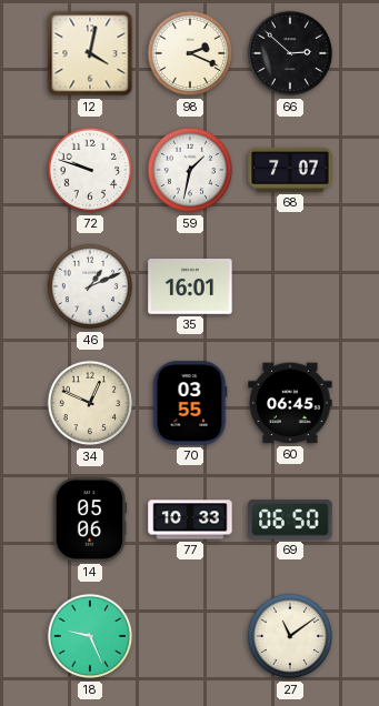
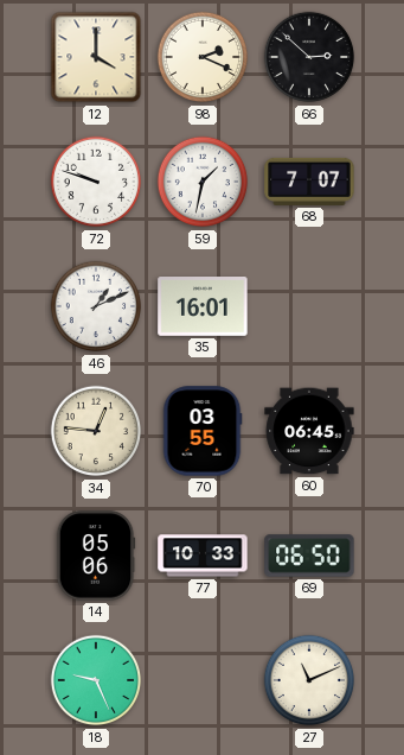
12: 4:02 -> 4:00 (96, 57)
34: 12:49 -> 12:46 (96, 431)
27: 11:09 -> 11:11 (309, 680)
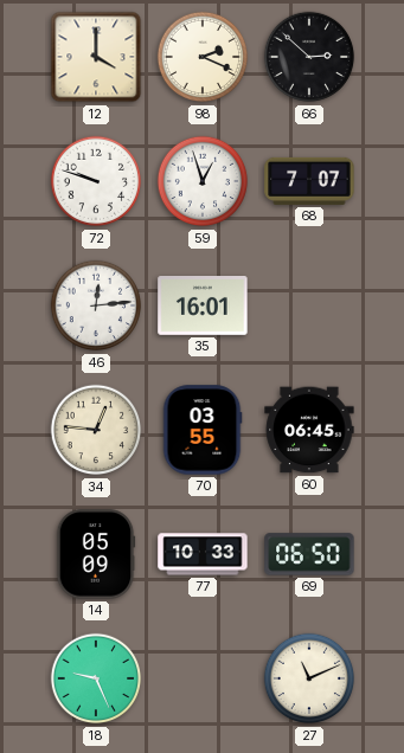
59: 1:32 -> 12:57 (203, 181)
46: 1:11 -> 12:14 (96, 305)
14: 05:06 -> 05:09 (96, 554)
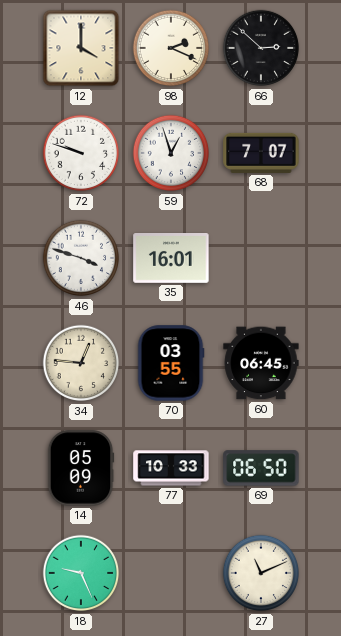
46: 12:14 -> 3:48 (81, 258)
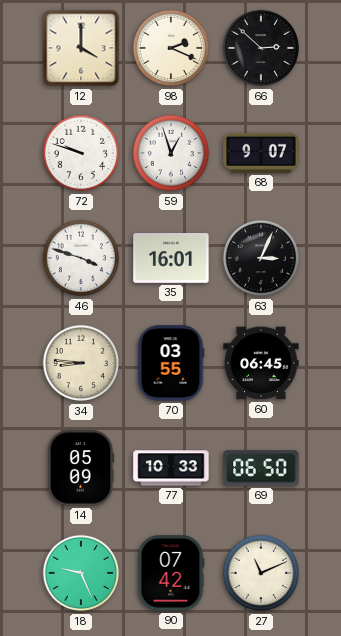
68: 7:07 -> 9:07 (261, 153)
63: none -> 3:04 (261, 258)
34: 12:46 -> 8:46 (81, 363)
90: none -> 07:42 (171, 573)
